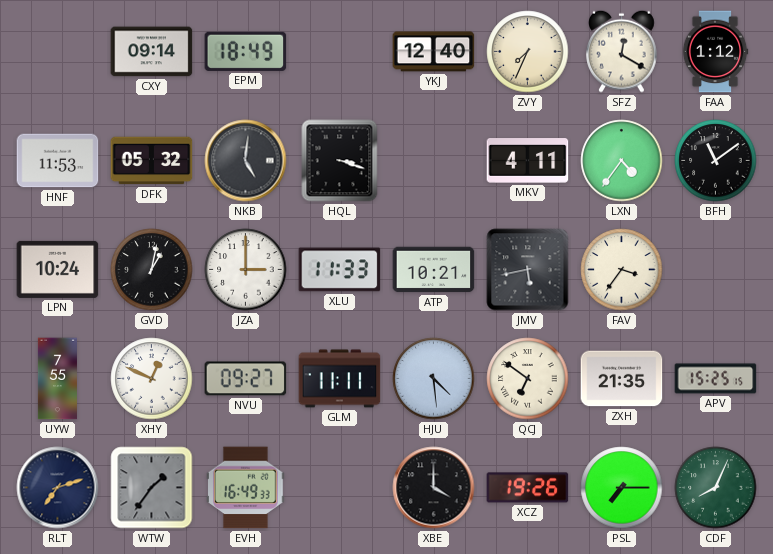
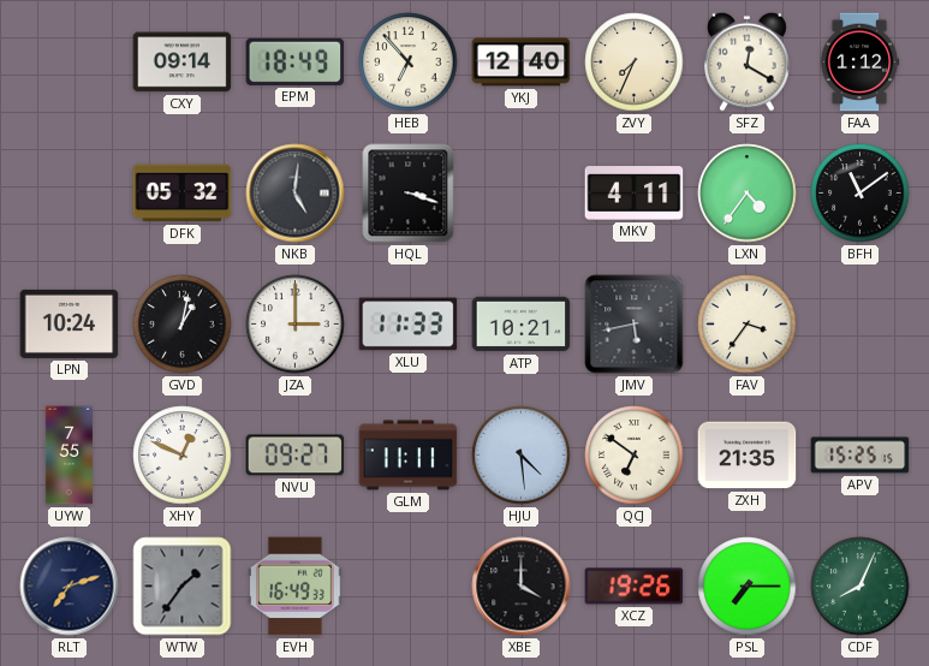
HEB: none -> 6:53 (409, 63)
HNF: 11:53 -> none (58, 161)
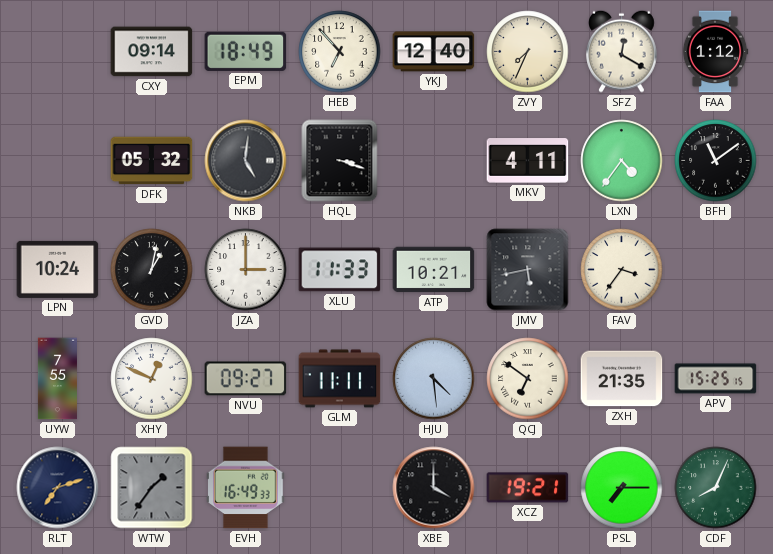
XCZ: 19:26 -> 19:21 (528, 488)
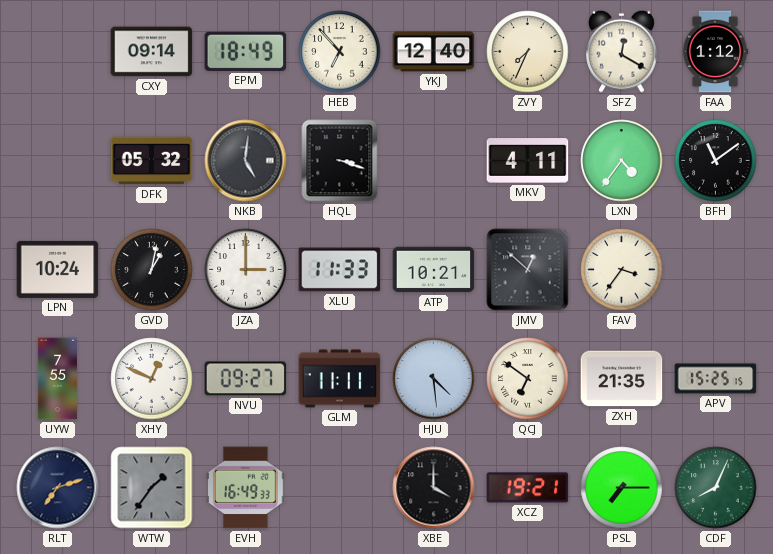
JMV: 5:43 -> 12:52 (528, 270)
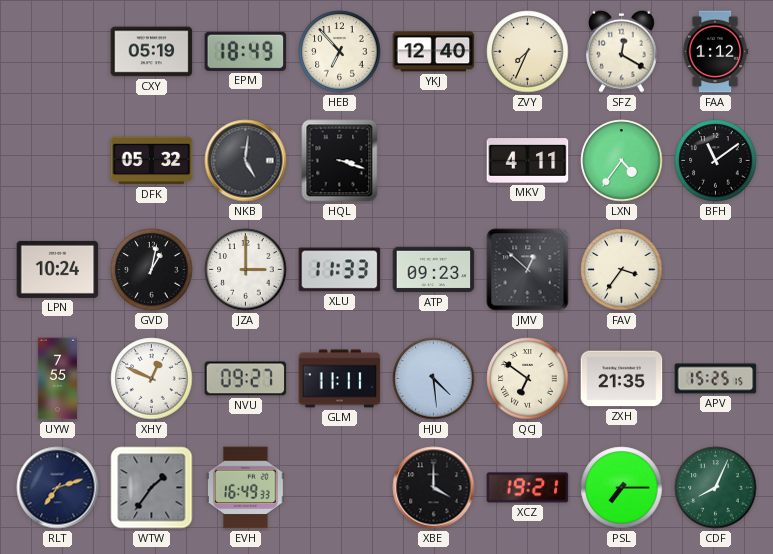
CXY: 09:14 -> 05:19 (152, 52)
ATP: 10:21 -> 09:23 (434, 270)
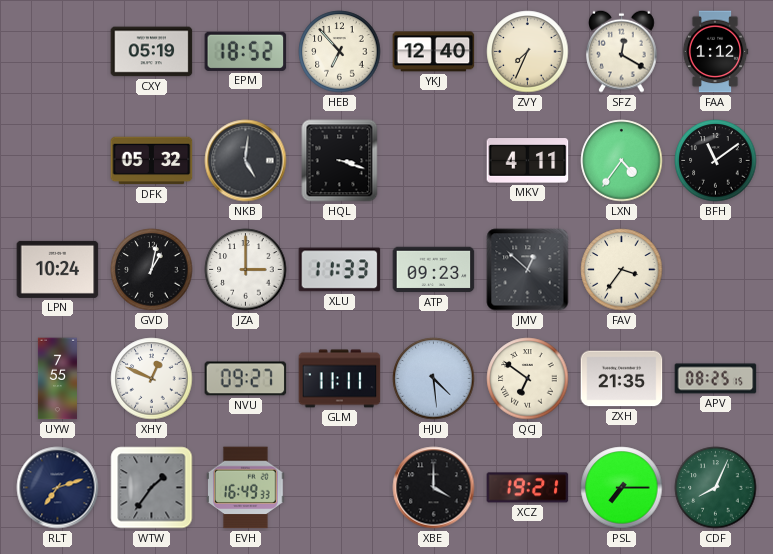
EPM: 18:49 -> 18:52 (246, 51)
APV: 15:25 -> 08:25 (716, 379)
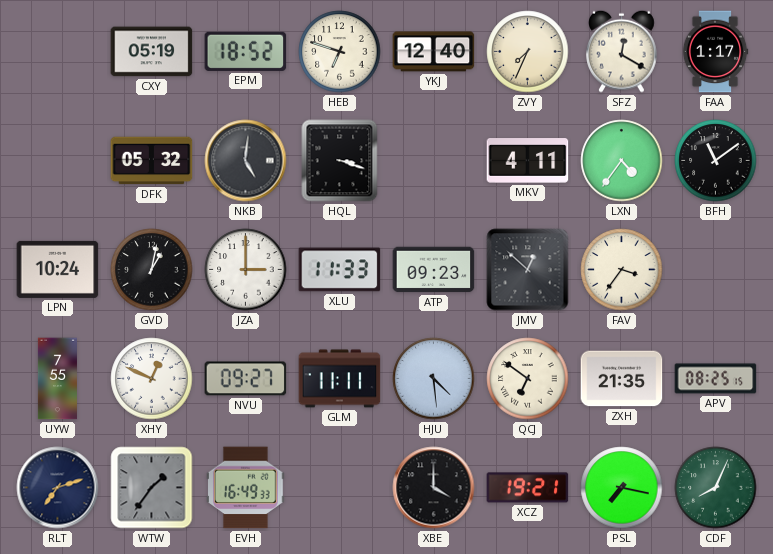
HEB: 6:53 -> 6:48 (340, 52)
FAA: 1:12 -> 1:17 (715, 52)
PSL: 7:15 -> 7:17 (622, 488)
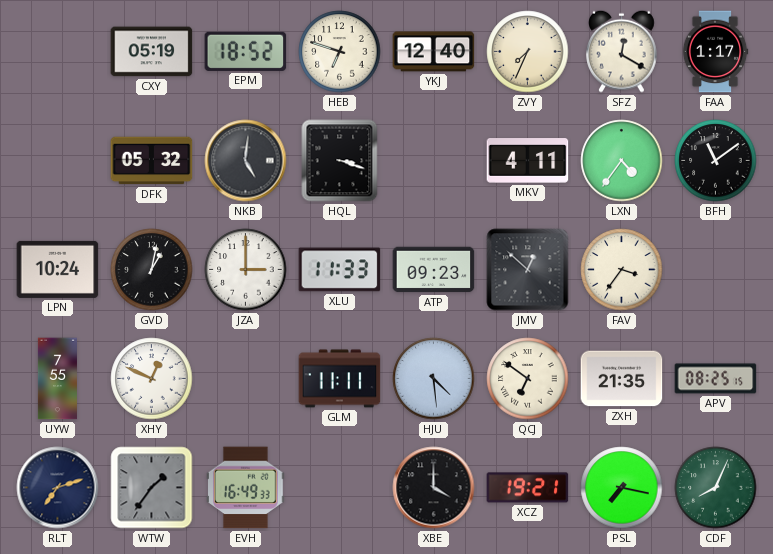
NVU: 09:27 -> none (246, 379)
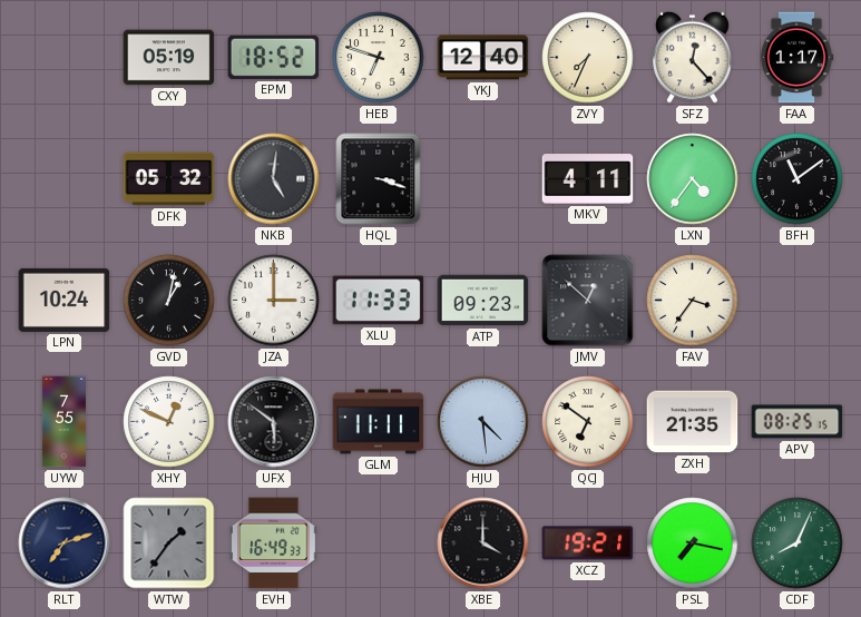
SFZ: 12:20 -> 12:23 (693, 57)
UFX: none -> 5:51 (274, 422)
